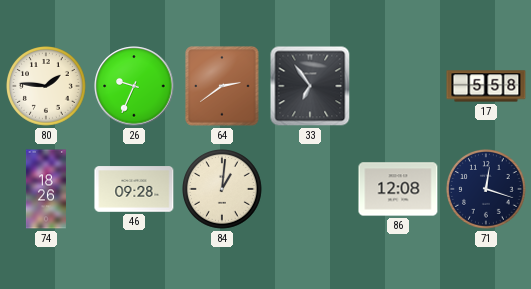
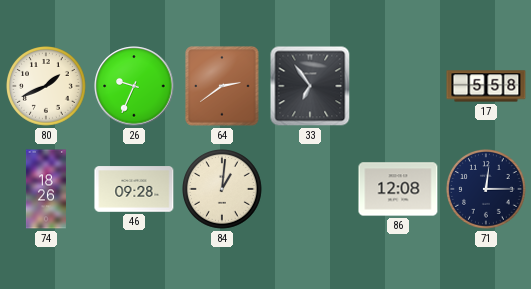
80: 1:46 -> 1:41 (47, 87)
71: 12:18 -> 12:15 (487, 190)
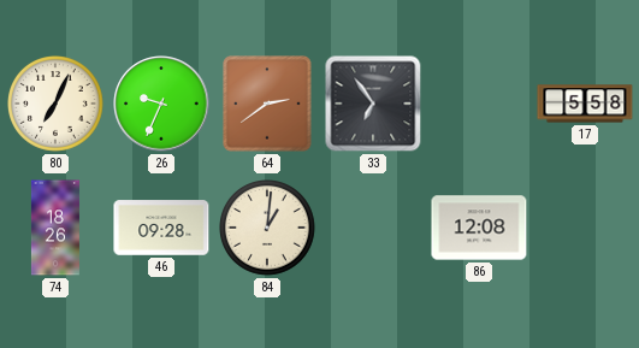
80: 1:41 -> 7:04 (57, 105)
71: 12:15 -> none (487, 190)
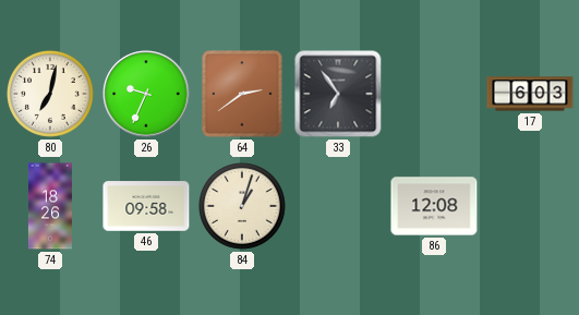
80: 7:04 -> 7:02 (51, 95)
17: 5:58 -> 6:03 (530, 94)
46: 09:28 -> 09:58 (146, 206)
84: 1:01 -> 1:03 (243, 207)
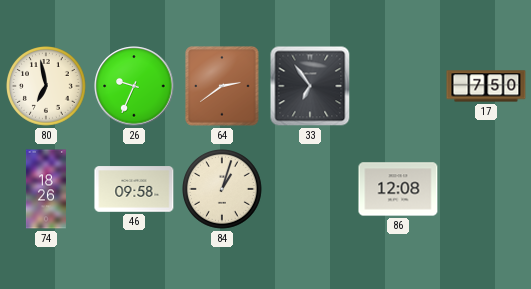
80: 7:02 -> 6:58 (47, 87)
17: 6:03 -> 7:50 (486, 86)
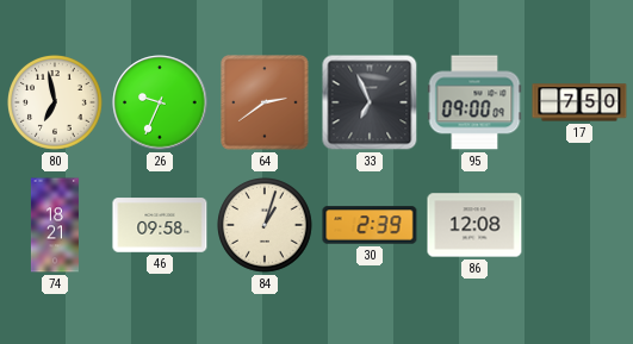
33: 6:54 -> 6:56 (370, 102)
95: none -> 09:00 (474, 102)
74: 18:26 -> 18:21 (55, 225)
30: none -> 2:39 (370, 225)
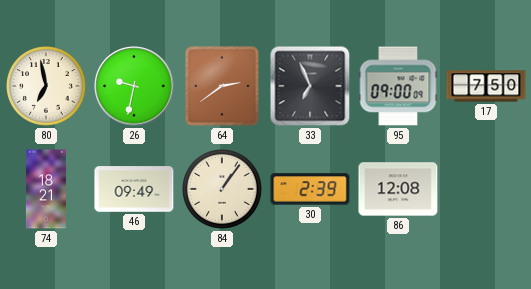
26: 9:34 -> 9:32 (134, 86)
46: 09:58 -> 09:49 (134, 189)
84: 1:03 -> 1:06 (223, 190)
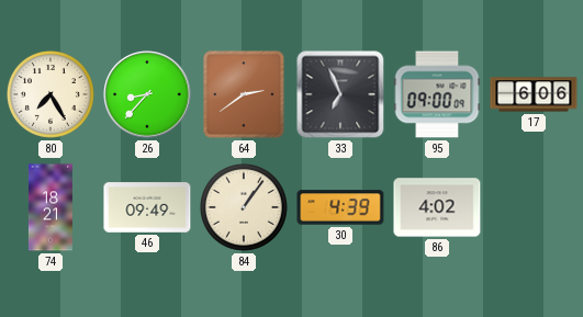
80: 6:58 -> 7:25 (52, 95)
26: 9:32 -> 8:37 (147, 94)
17: 7:50 -> 6:06 (534, 94)
30: 2:39 -> 4:39 (340, 207)
86: 12:08 -> 4:02 (437, 207)
